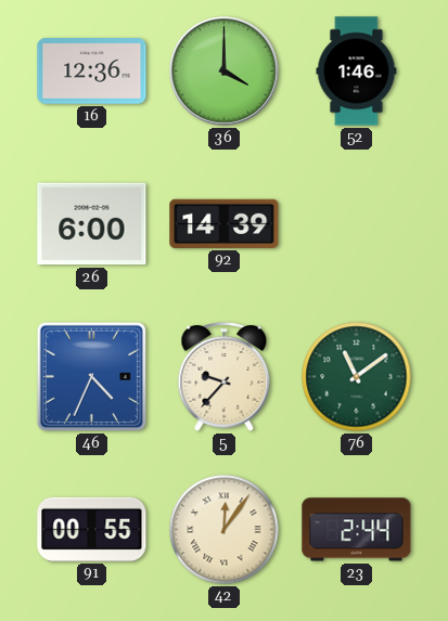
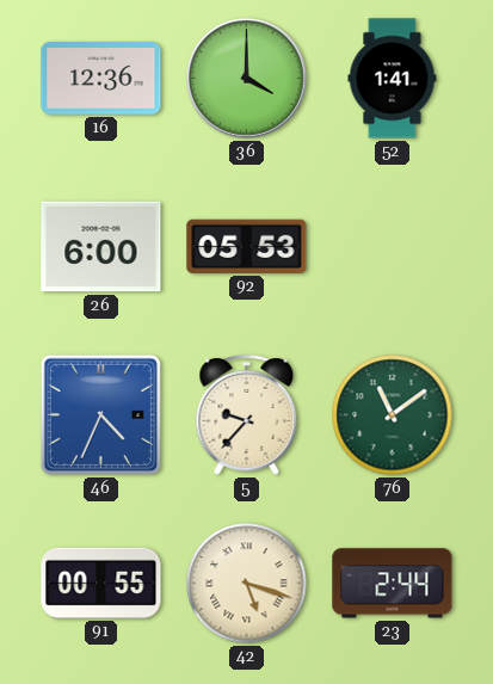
52: 1:46 -> 1:41 (393, 79)
92: 14:39 -> 05:53 (247, 246)
42: 12:06 -> 5:18 (247, 584)
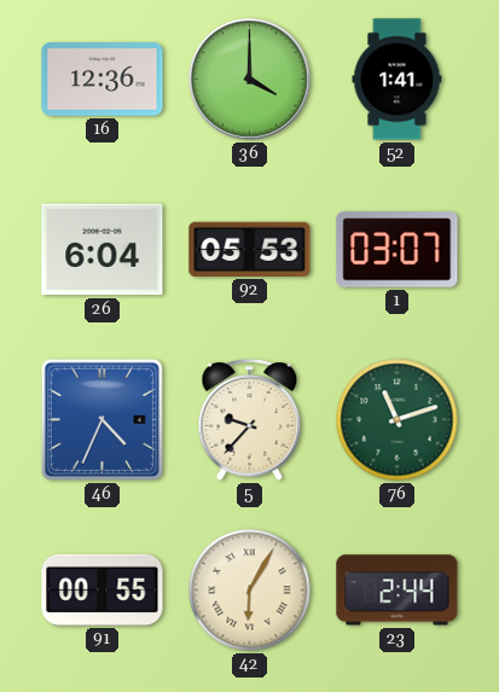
26: 6:00 -> 6:04 (103, 250)
1: none -> 03:07 (398, 250)
76: 11:09 -> 11:12 (398, 420)
42: 5:18 -> 6:05 (250, 591)
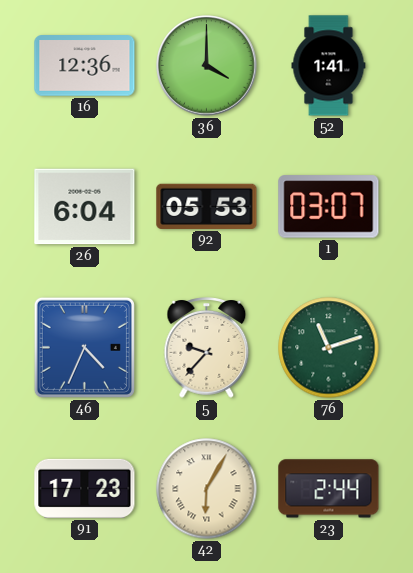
91: 00:55 -> 17:23 (85, 488)
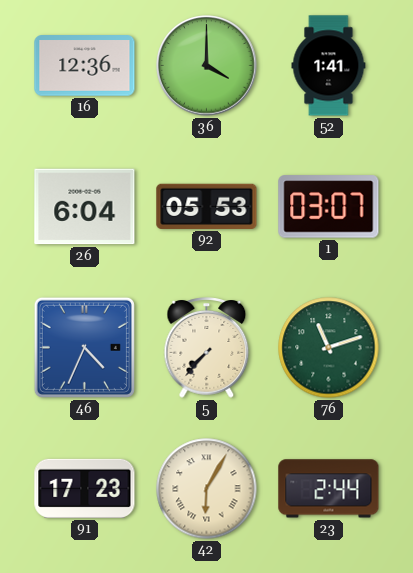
5: 9:37 -> 7:37 (207, 348)
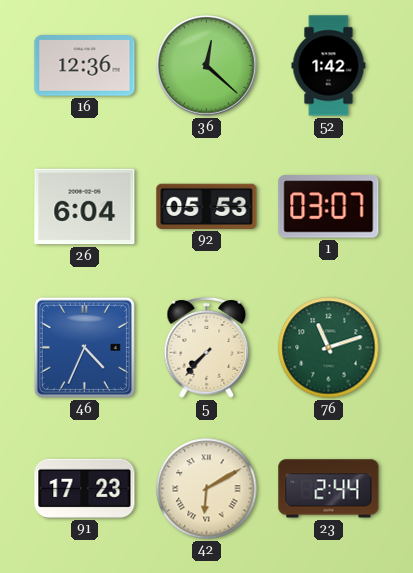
36: 4:00 -> 12:22 (207, 66)
52: 1:41 -> 1:42 (329, 66)
42: 6:05 -> 6:10 (207, 489)
